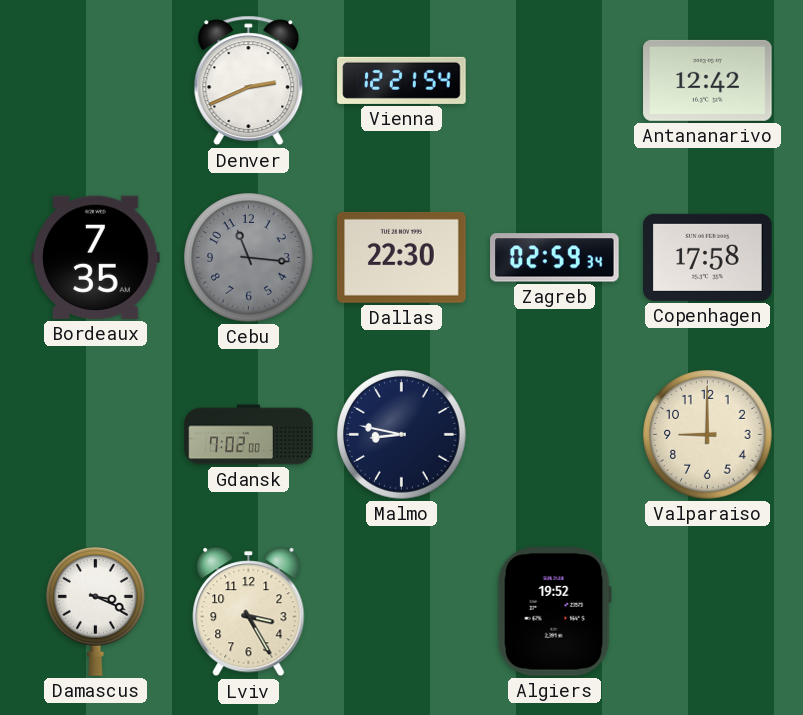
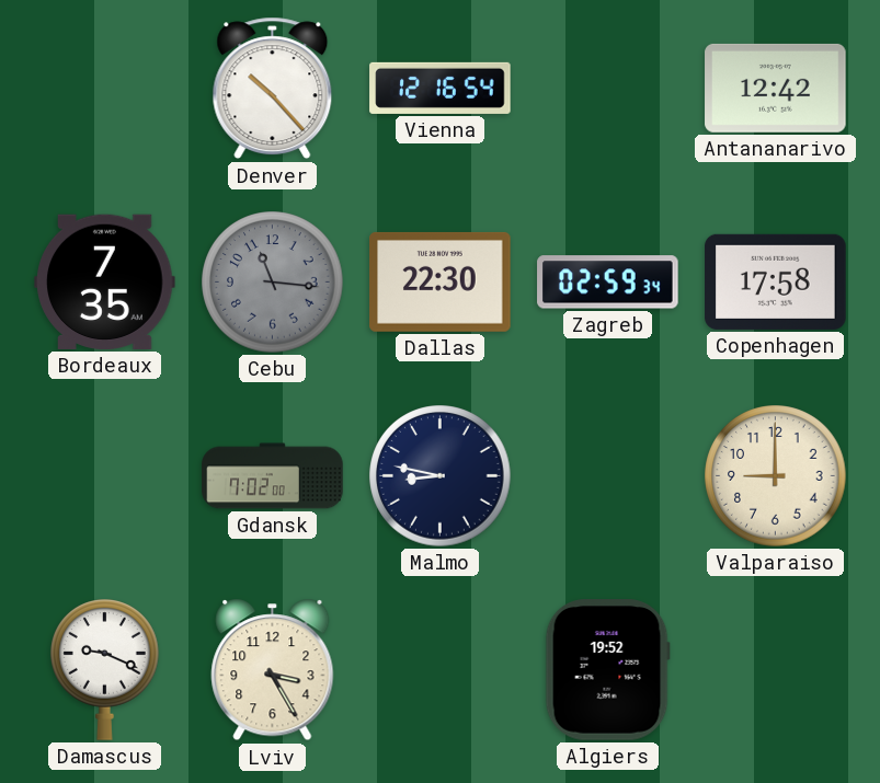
Denver: 2:41 -> 10:23 (273, 89)
Vienna: 12:21 -> 12:16 (441, 88)
Damascus: 3:19 -> 9:19 (105, 670)
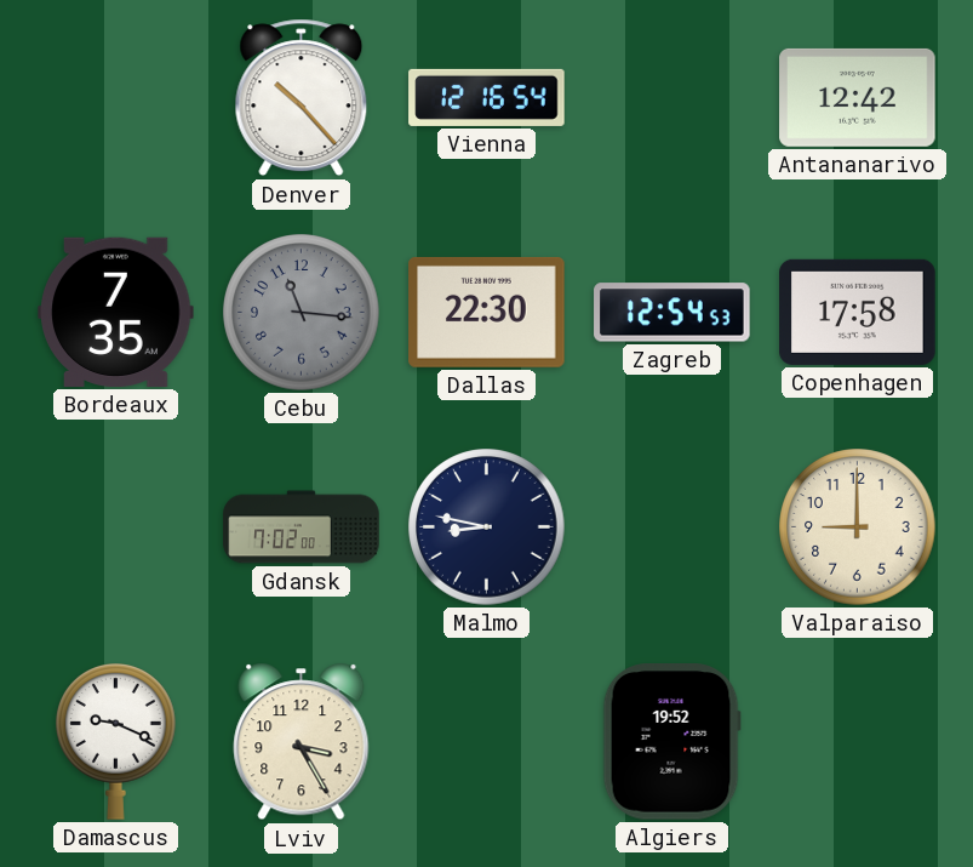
Zagreb: 02:59 -> 12:54 (672, 313)
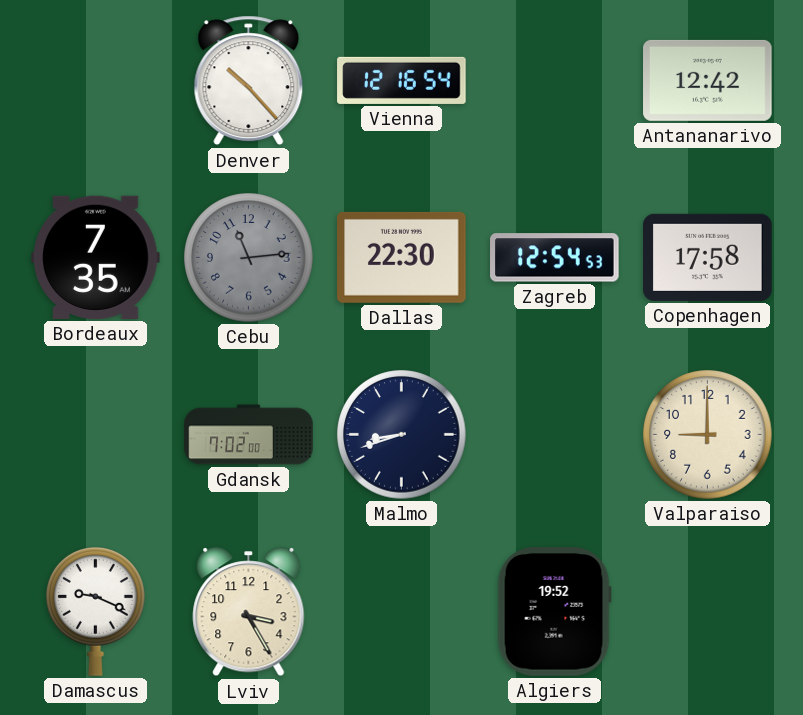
Cebu: 11:16 -> 11:14 (249, 258)
Malmo: 8:47 -> 8:42 (402, 435)
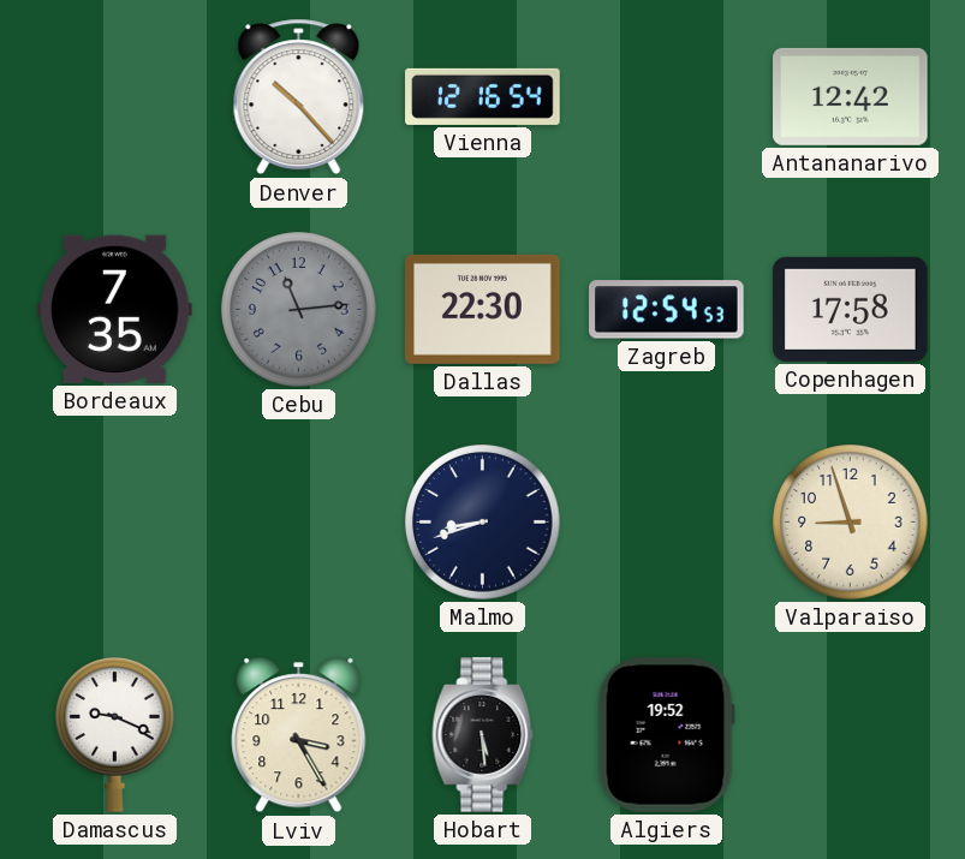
Gdansk: 7:02 -> none (249, 435)
Valparaiso: 9:00 -> 8:57 (851, 523)
Hobart: none -> 5:29 (483, 735)
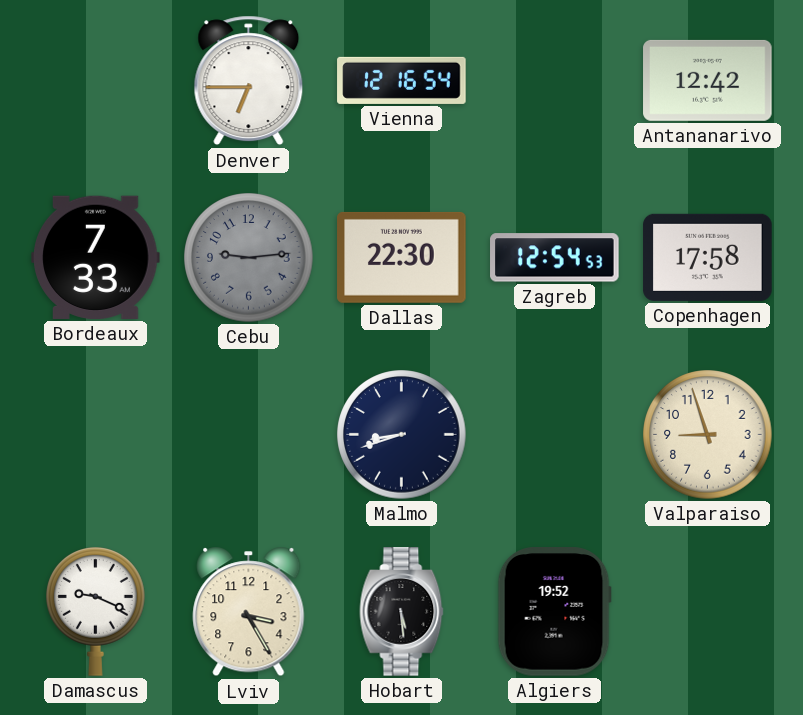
Denver: 10:23 -> 6:45 (249, 81)
Bordeaux: 7:35 -> 7:33 (96, 257)
Cebu: 11:14 -> 9:14 (249, 258)
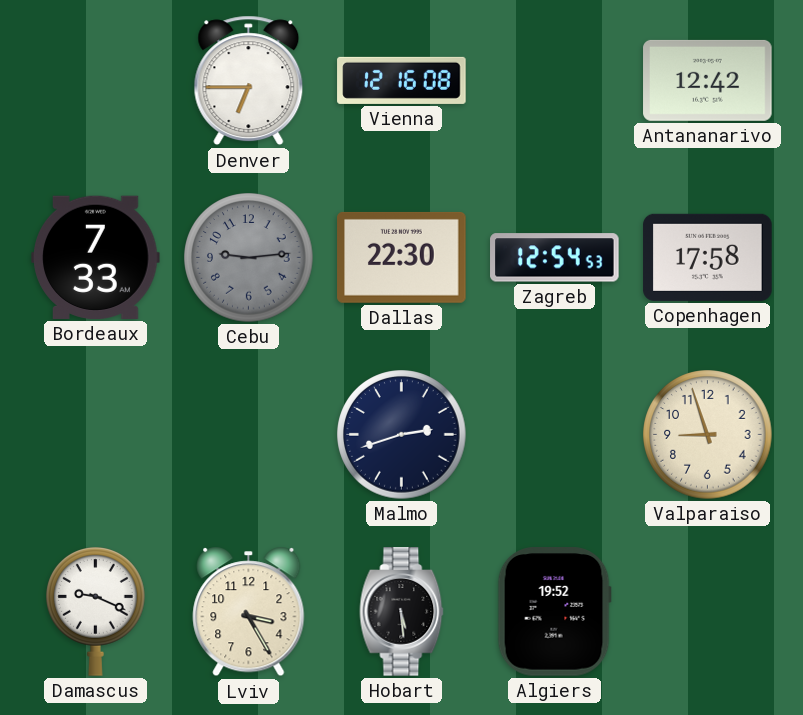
Vienna: 12:16:54 -> 12:16:08 (402, 80)
Malmo: 8:42 -> 2:42 (402, 435)
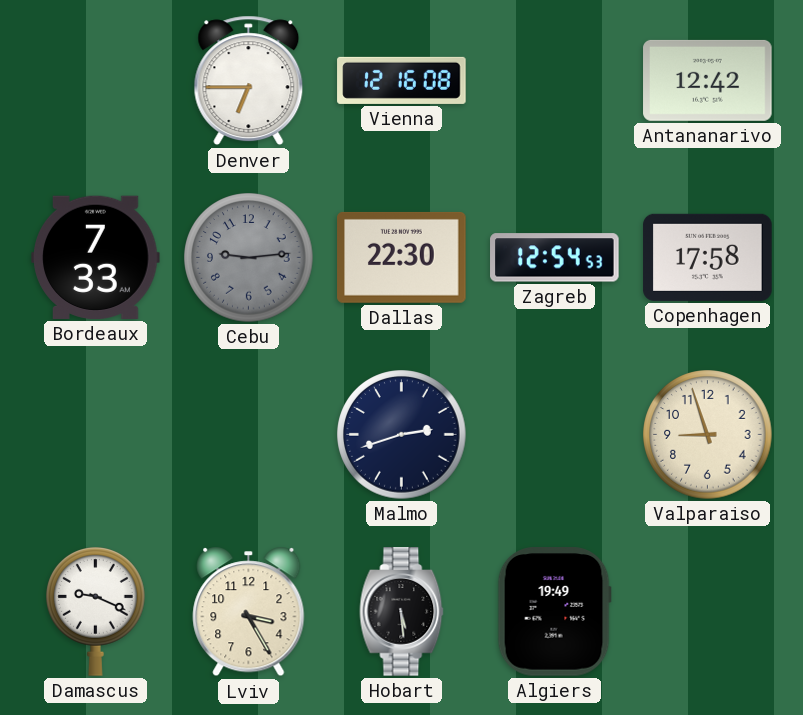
Algiers: 19:52 -> 19:49 (554, 612)
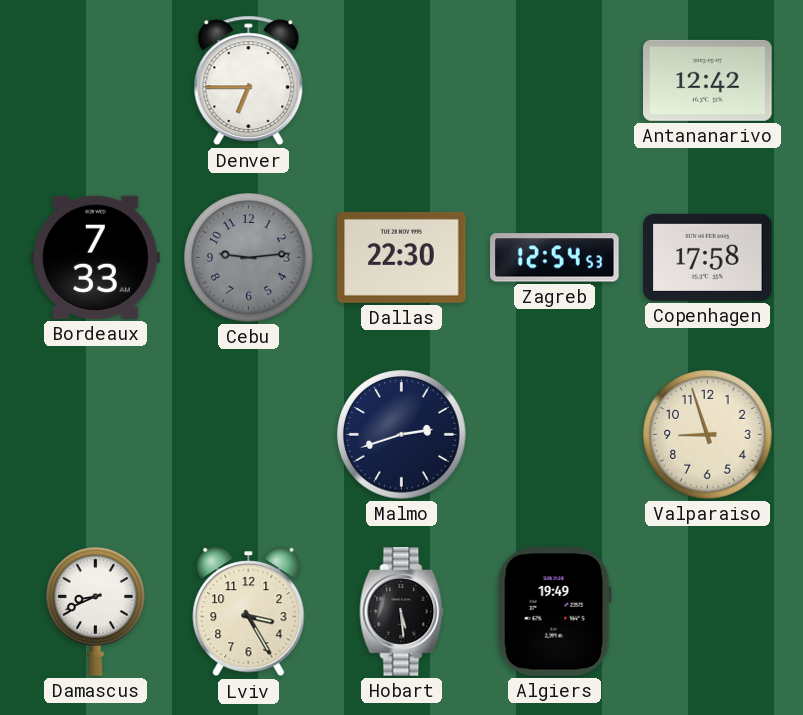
Vienna: 12:16 -> none (402, 80)
Damascus: 9:19 -> 8:41 (96, 612)
